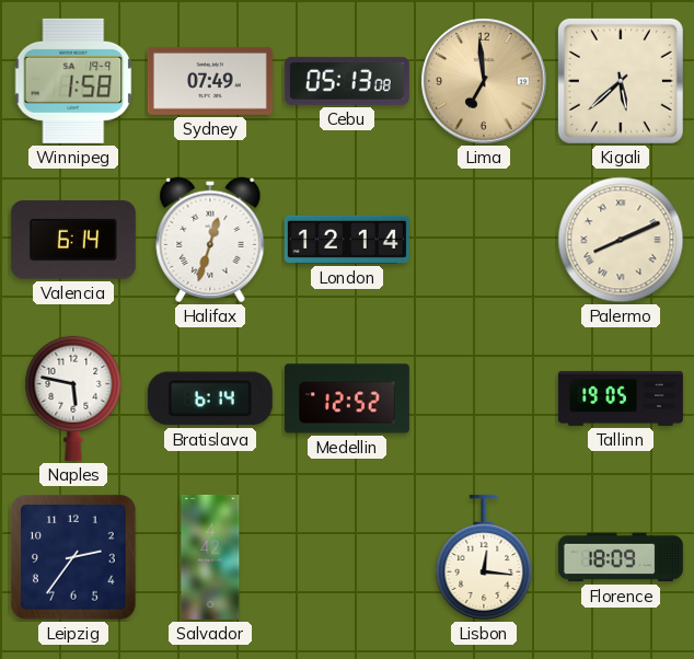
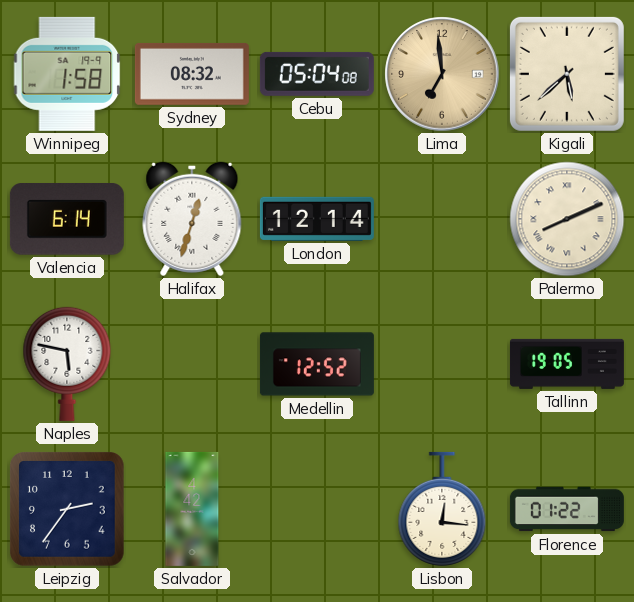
Sydney: 07:49 -> 08:32 (192, 74)
Cebu: 05:13 -> 05:04 (317, 74)
Bratislava: 6:14 -> none (210, 398)
Florence: 18:09 -> 01:22 (567, 509)
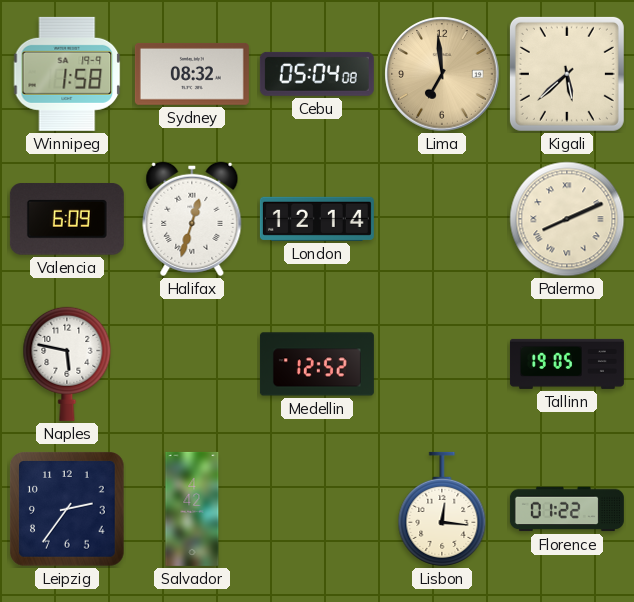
Valencia: 6:14 -> 6:09 (67, 220)
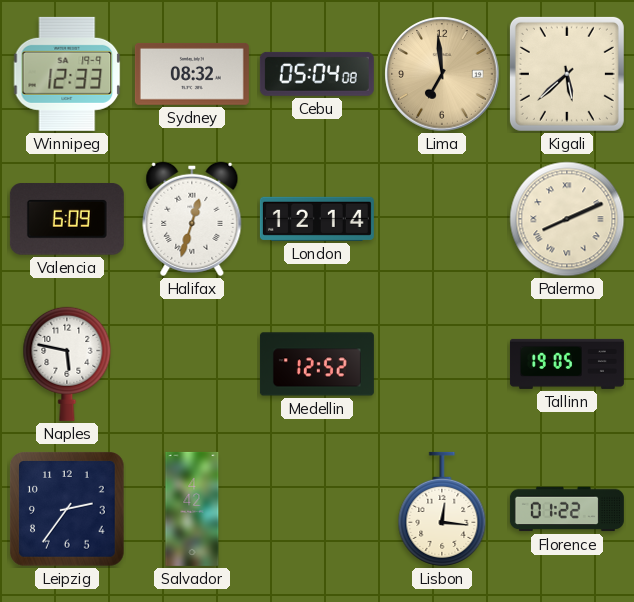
Winnipeg: 1:58 -> 12:33 (67, 74)
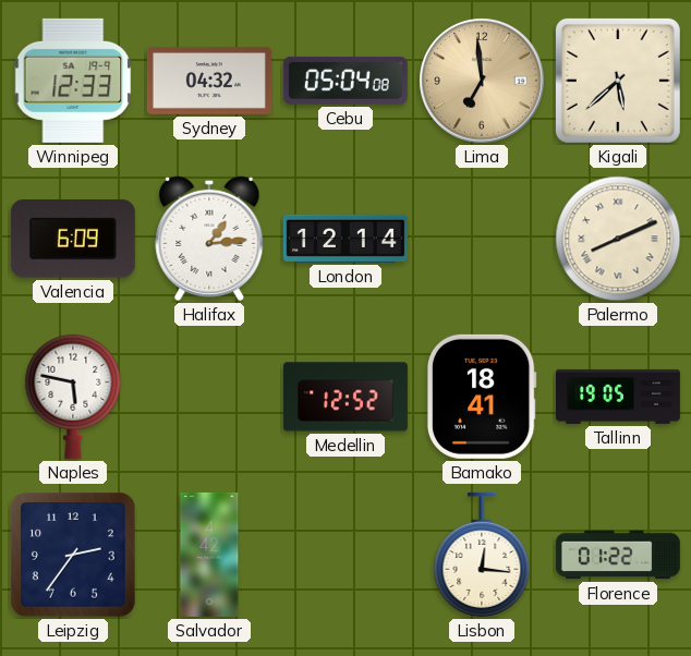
Sydney: 08:32 -> 04:32 (209, 81)
Halifax: 12:33 -> 1:14 (209, 239)
Bamako: none -> 18:41 (482, 397)
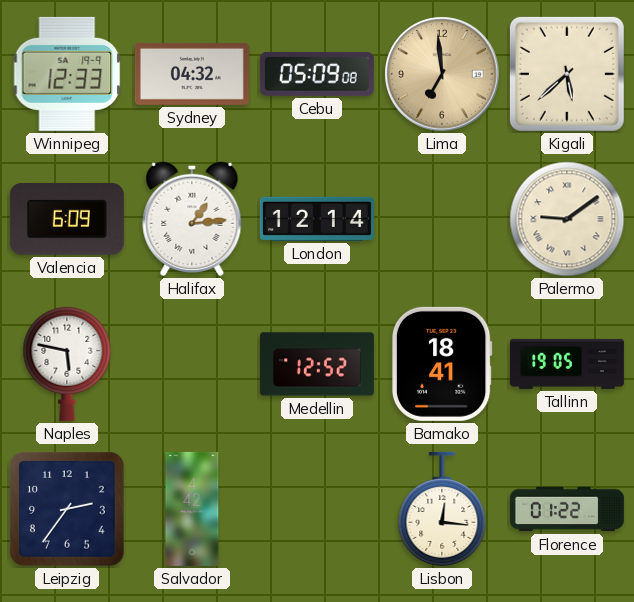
Cebu: 05:04 -> 05:09 (317, 74)
Palermo: 8:11 -> 9:09 (567, 219)
